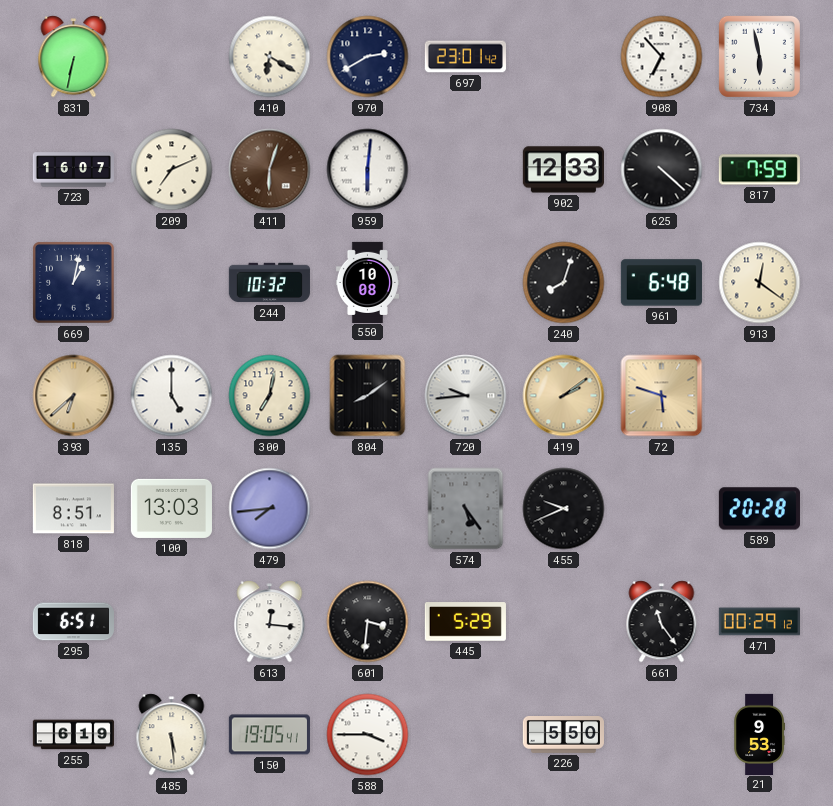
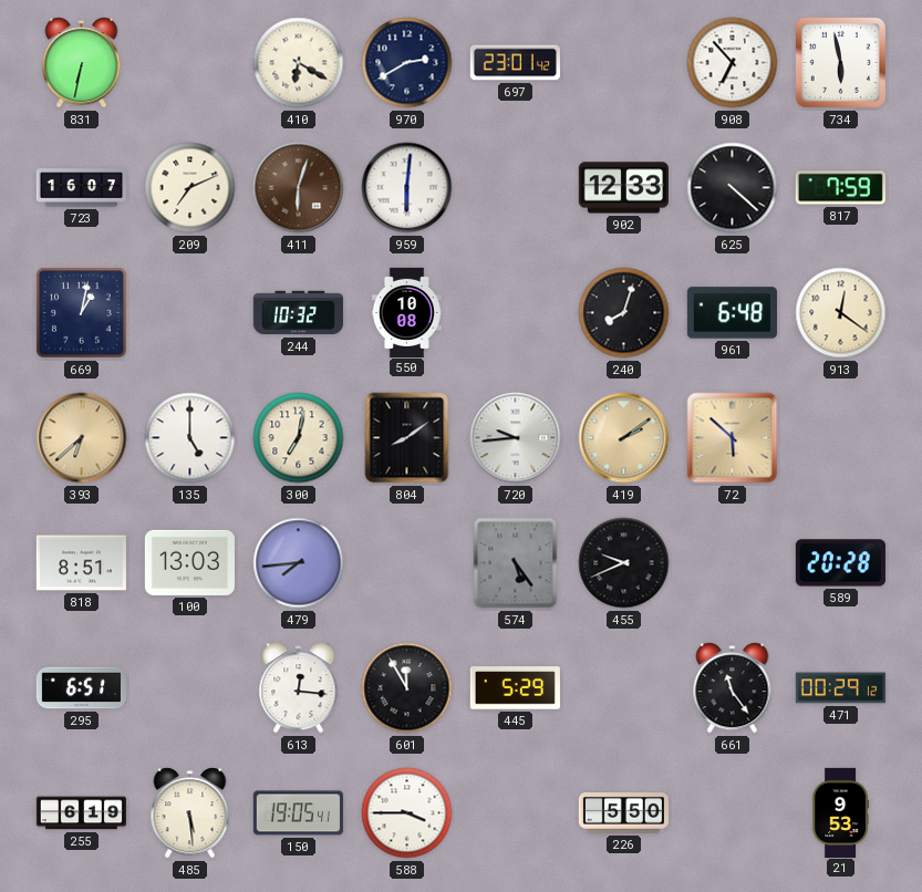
72: 5:48 -> 5:52 (733, 438)
601: 3:31 -> 11:55 (407, 688)
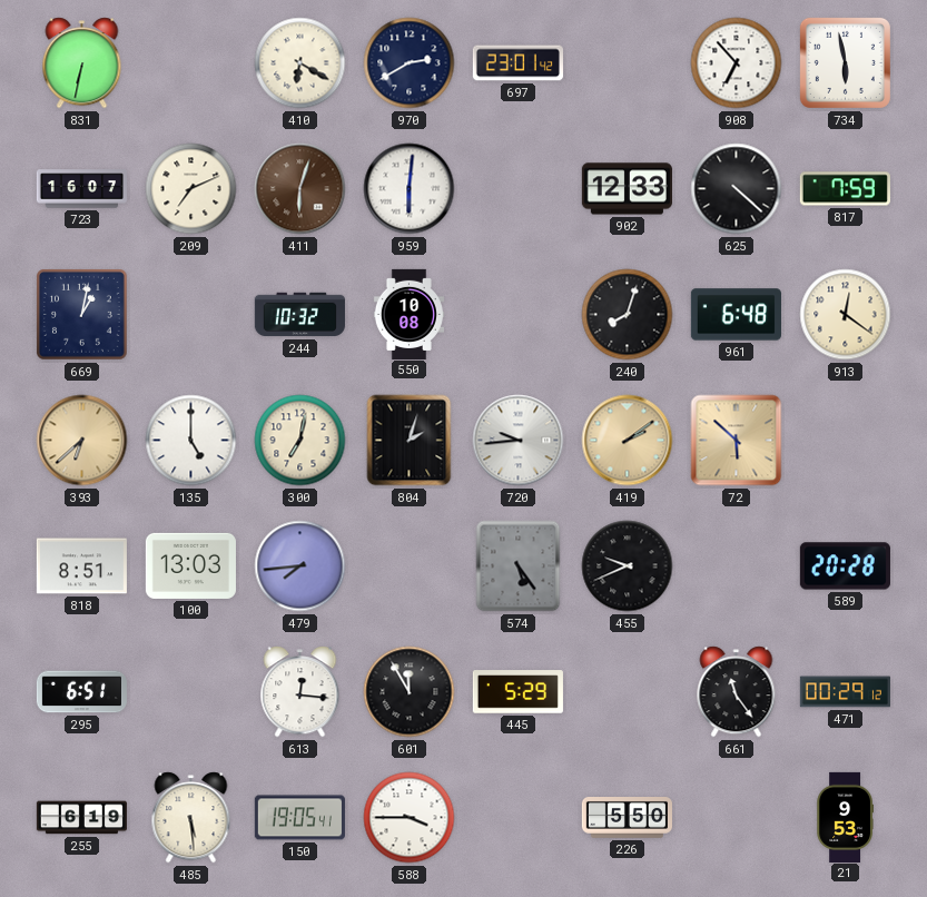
804: 8:09 -> 2:03 (410, 441)
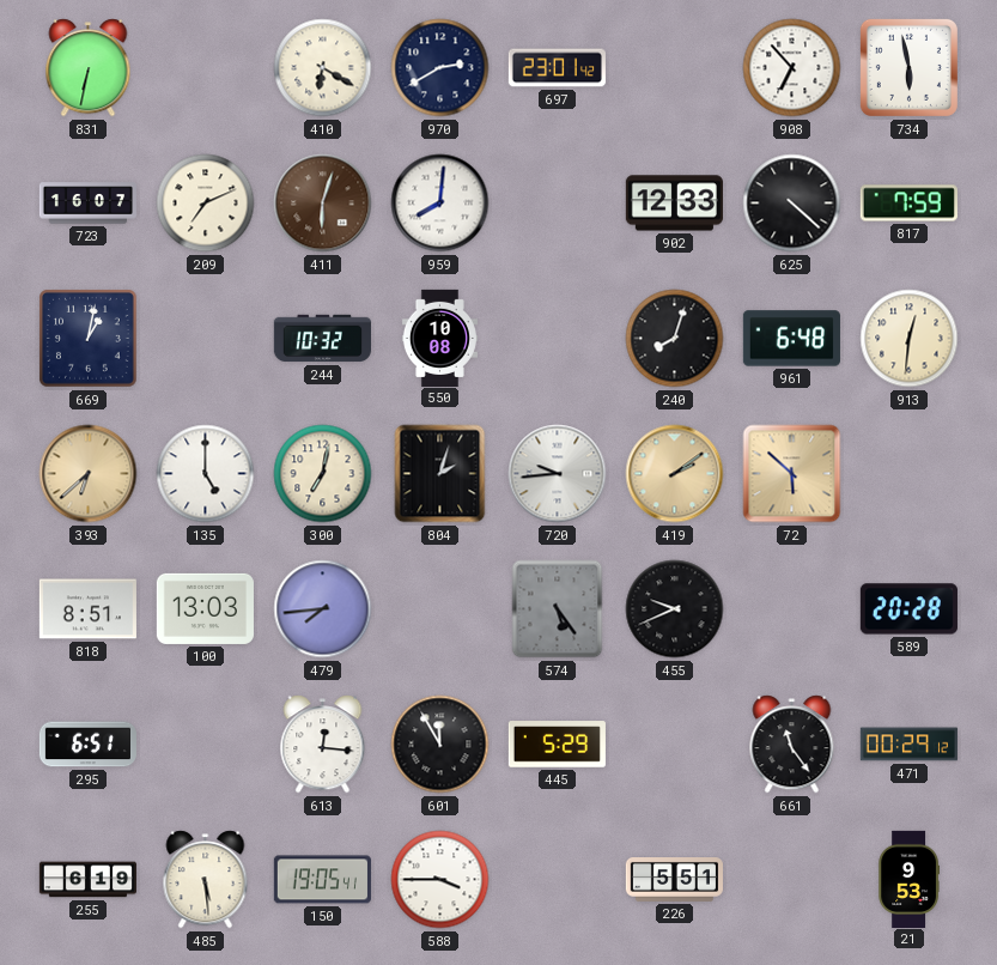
959: 6:01 -> 8:01 (440, 204)
913: 12:21 -> 12:31 (910, 339)
226: 5:50 -> 5:51 (674, 880)
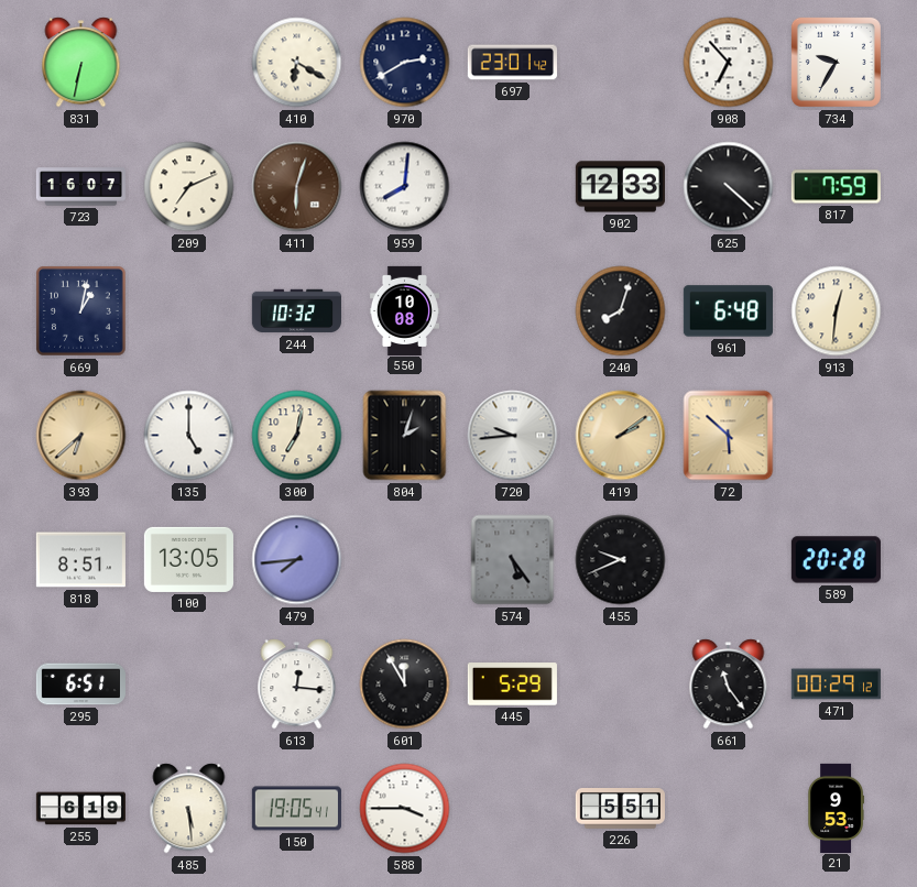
734: 5:58 -> 9:35 (836, 62)
100: 13:03 -> 13:05 (188, 559)
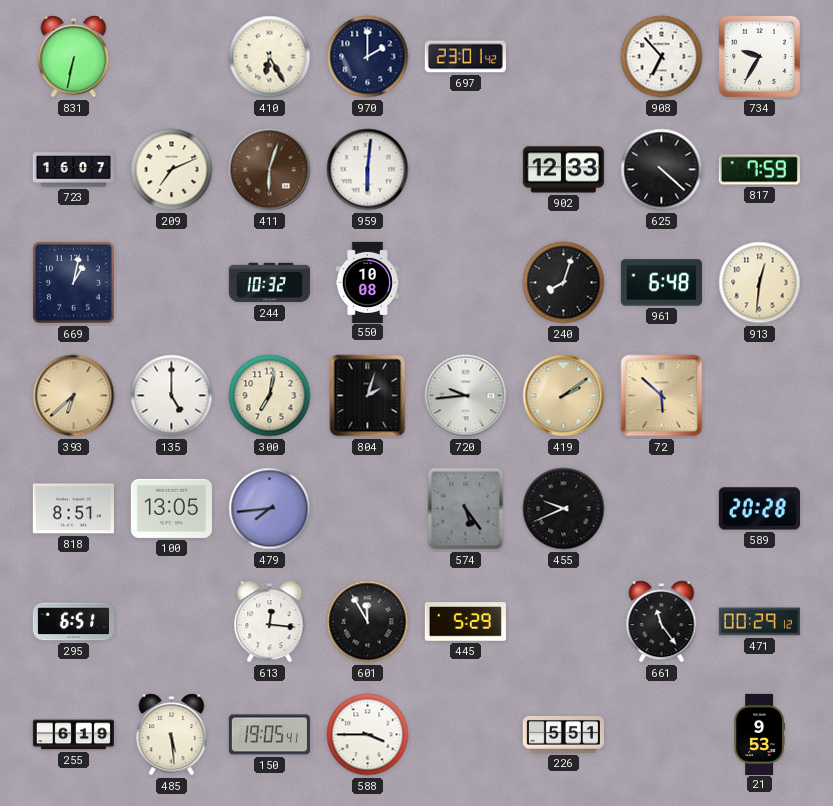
410: 6:20 -> 6:25 (270, 57)
970: 2:40 -> 2:00 (368, 57)
959: 8:01 -> 6:01 (368, 170)
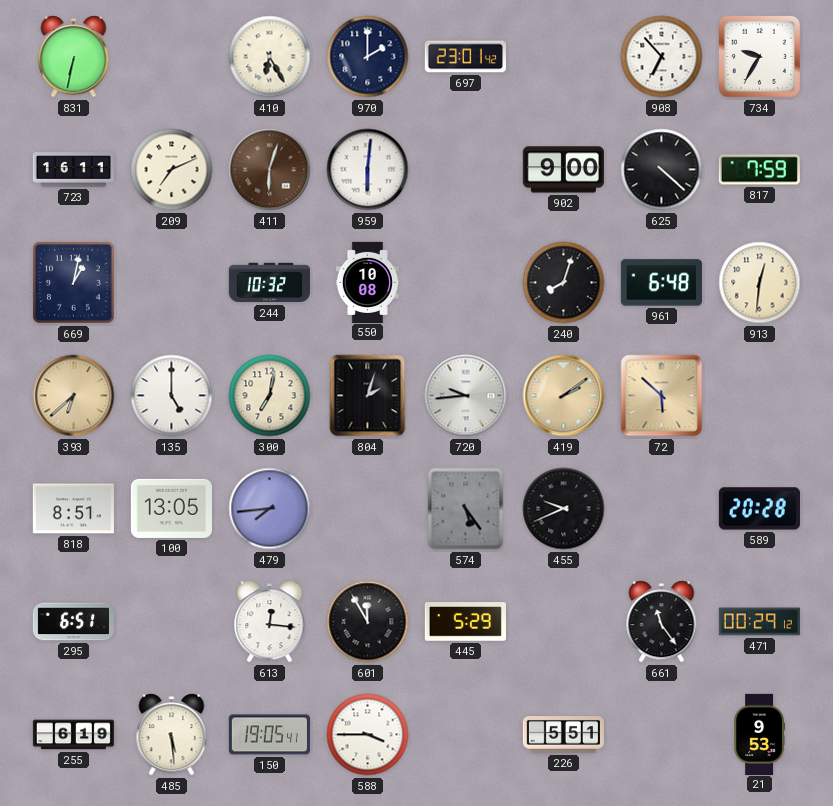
723: 16:07 -> 16:11 (73, 170)
902: 12:33 -> 9:00 (563, 170)
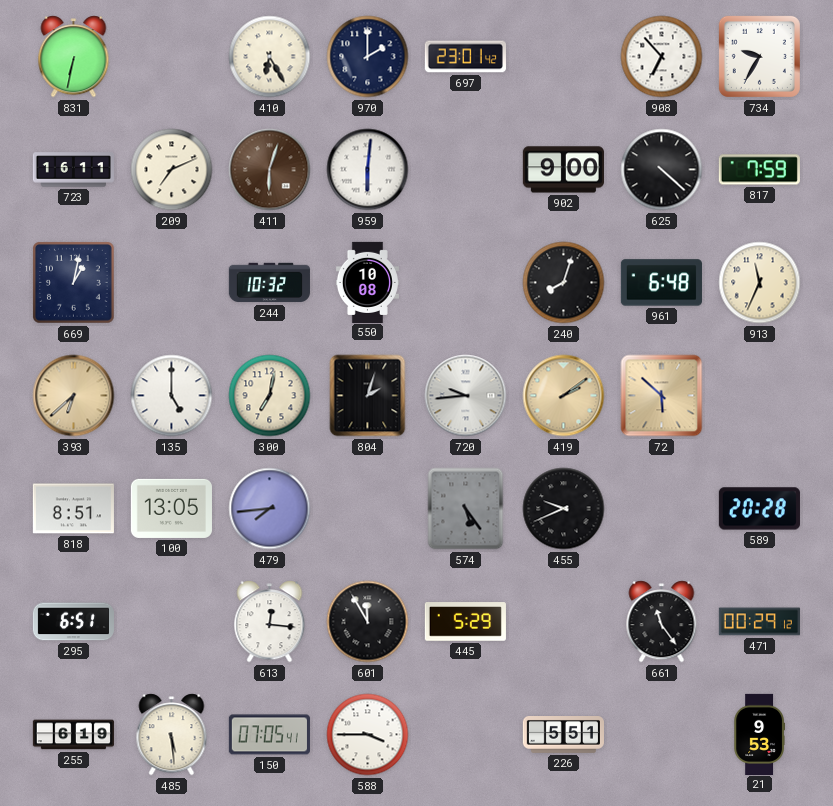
913: 12:31 -> 11:34 (760, 283)
150: 19:05 -> 07:05 (269, 735)
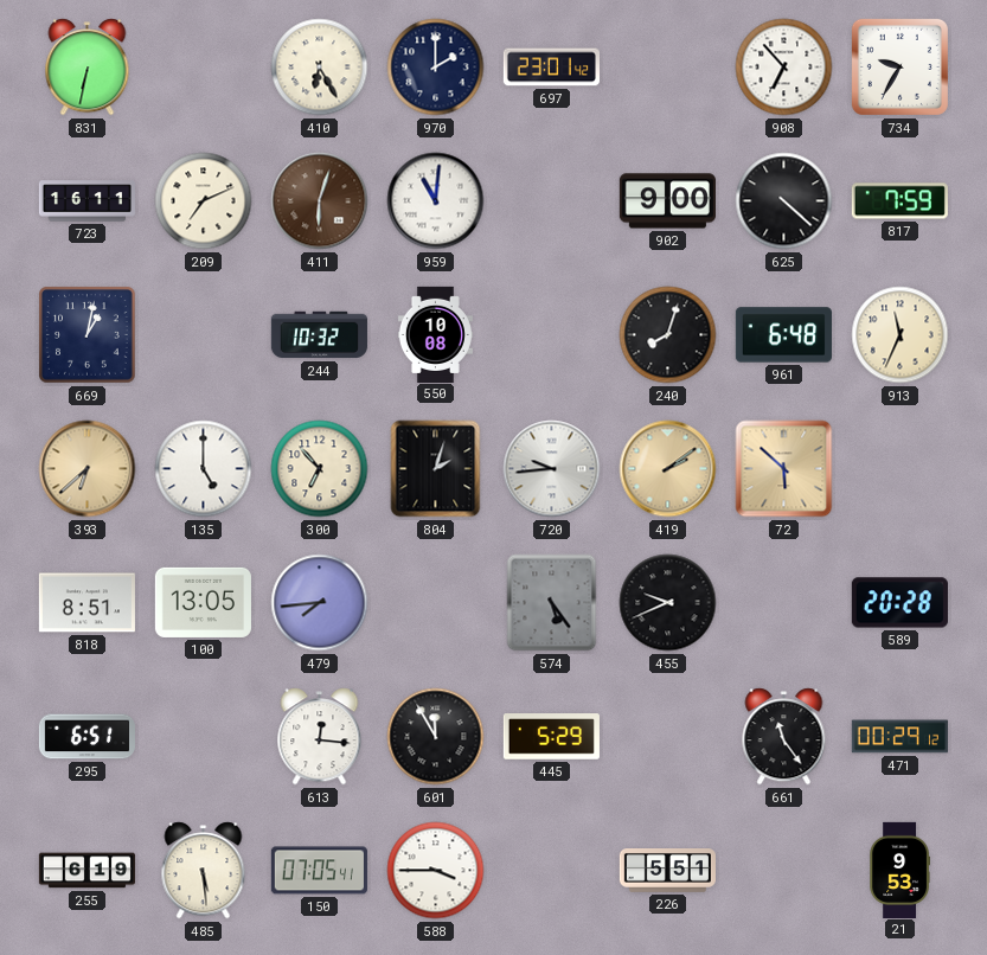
959: 6:01 -> 11:01 (436, 201)
300: 7:02 -> 6:53 (320, 469)
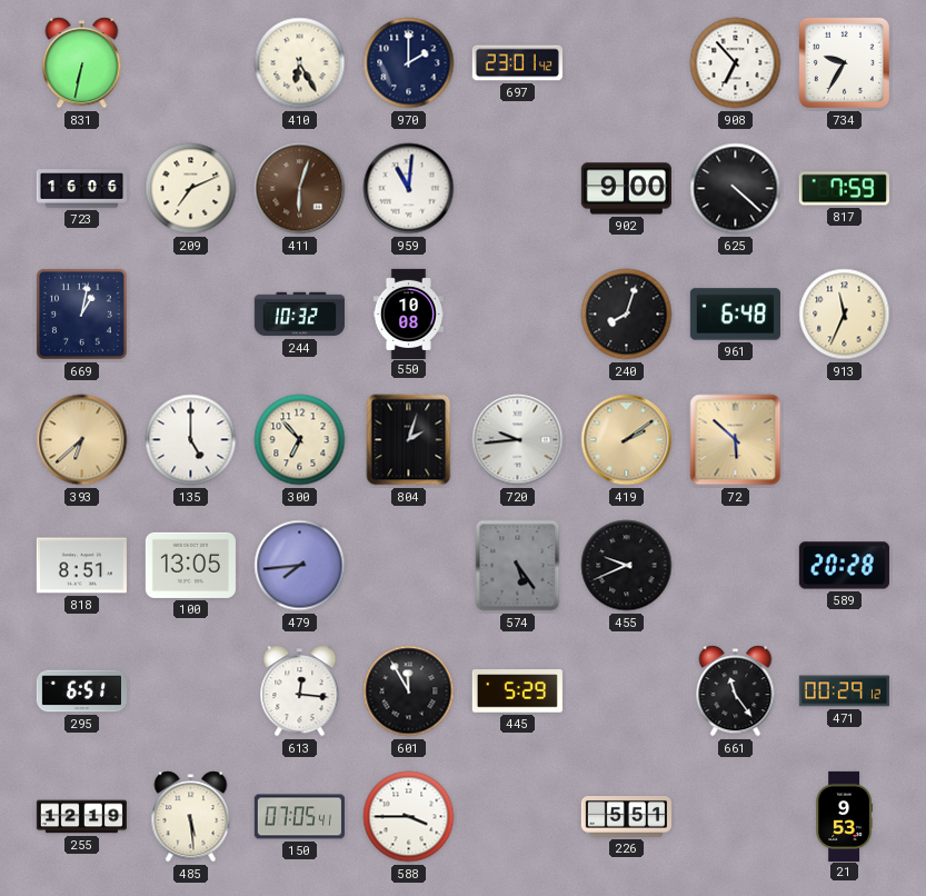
723: 16:11 -> 16:06 (81, 189)
255: 6:19 -> 12:19 (81, 817)
